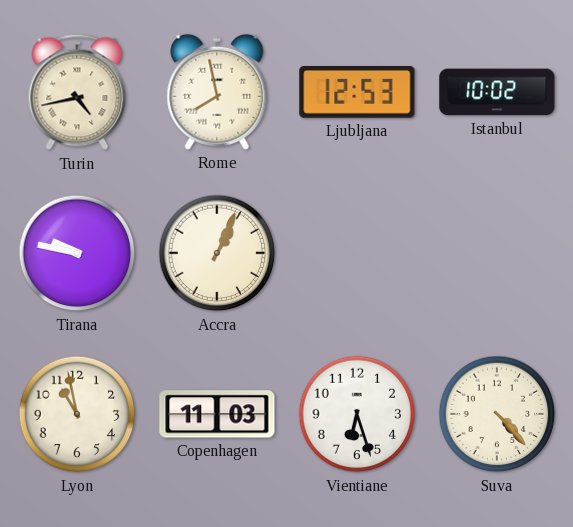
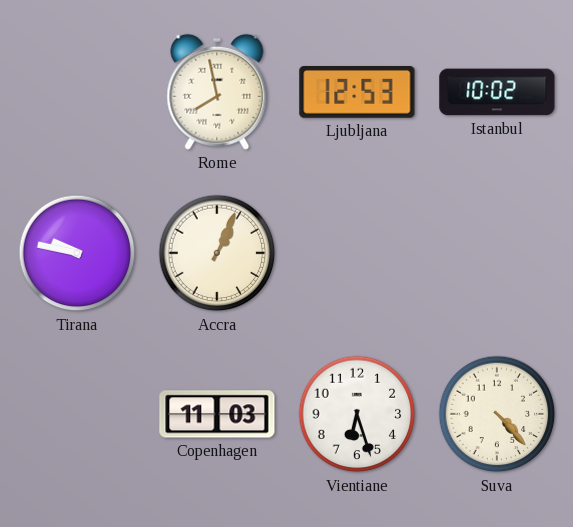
Turin: 4:43 -> none (77, 92)
Lyon: 10:58 -> none (77, 414)
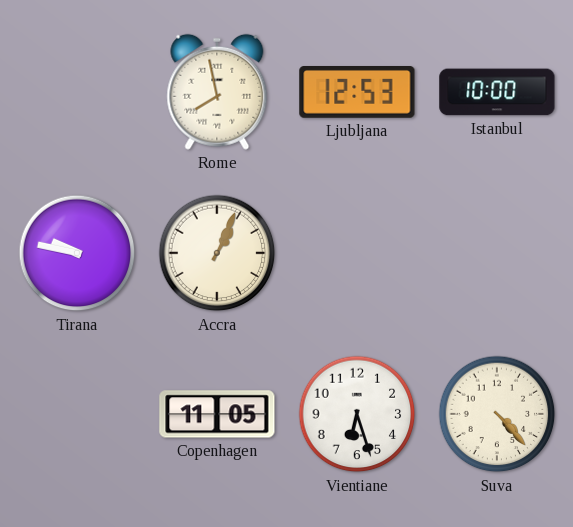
Istanbul: 10:02 -> 10:00 (497, 92)
Copenhagen: 11:03 -> 11:05 (217, 414)
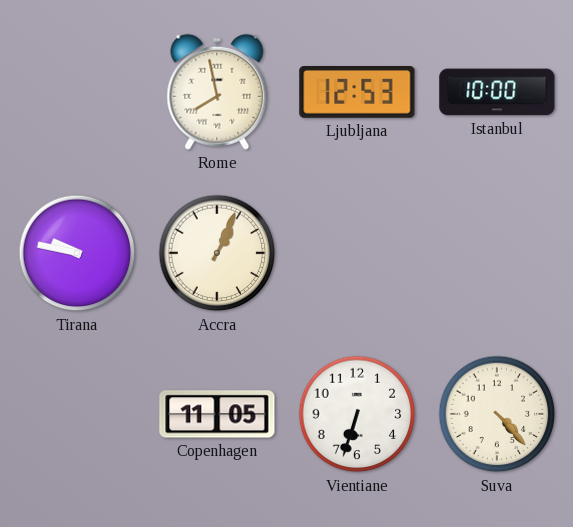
Vientiane: 6:27 -> 6:33 (357, 414)
